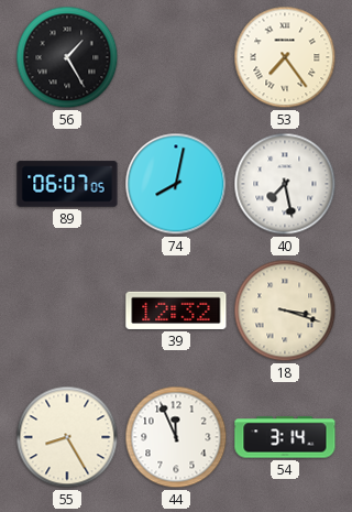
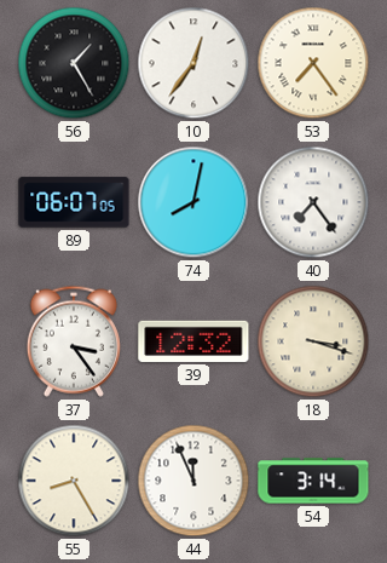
10: none -> 12:36 (193, 63)
40: 7:28 -> 7:24 (313, 202)
37: none -> 3:24 (74, 341)
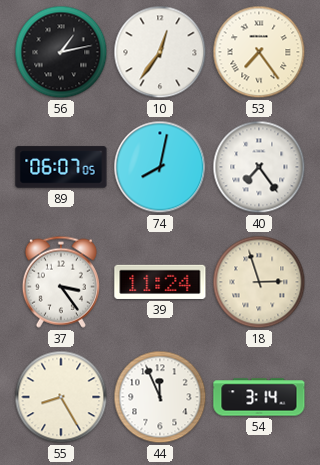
56: 1:25 -> 1:13 (61, 52)
39: 12:32 -> 11:24 (160, 282)
18: 3:18 -> 2:57 (259, 282)
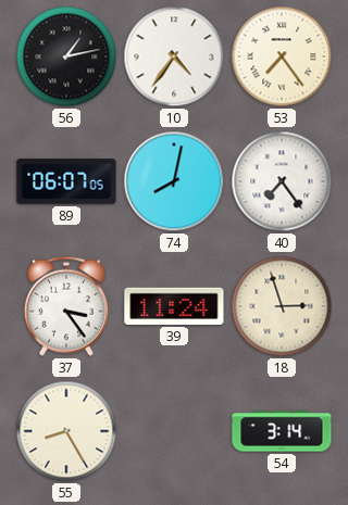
10: 12:36 -> 4:36 (174, 56)
44: 11:56 -> none (160, 397)
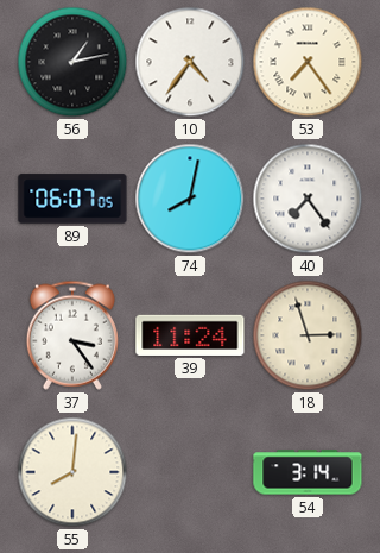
55: 8:25 -> 8:01 (72, 472)
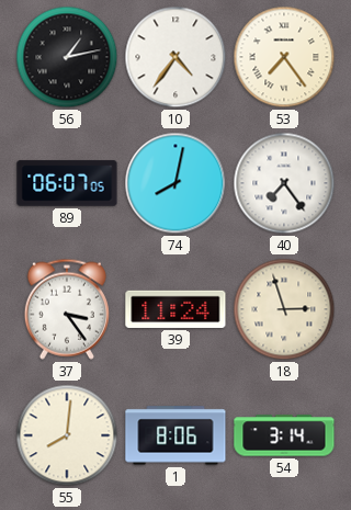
1: none -> 8:06 (175, 435)
